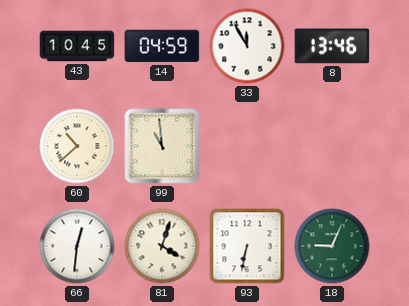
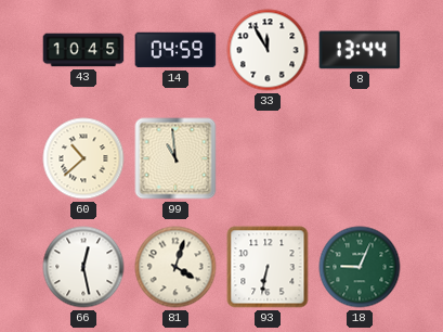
8: 13:46 -> 13:44 (360, 50)
66: 12:31 -> 12:28 (83, 267)
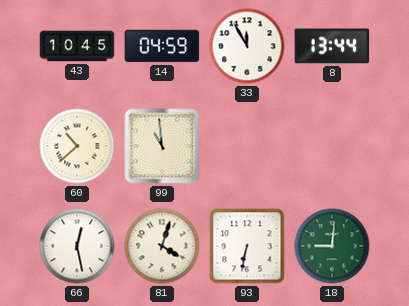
18: 9:04 -> 9:01 (332, 246)
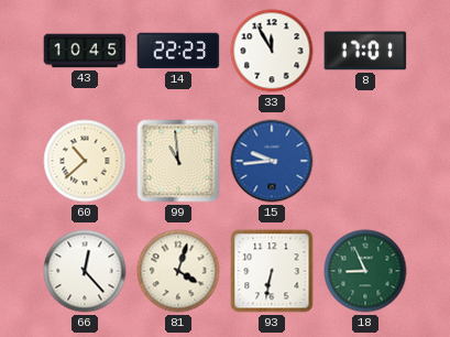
14: 04:59 -> 22:23 (178, 51)
8: 13:44 -> 17:01 (365, 51)
15: none -> 9:44 (272, 161)
66: 12:28 -> 12:23 (85, 271)
18: 9:01 -> 8:56 (365, 271)
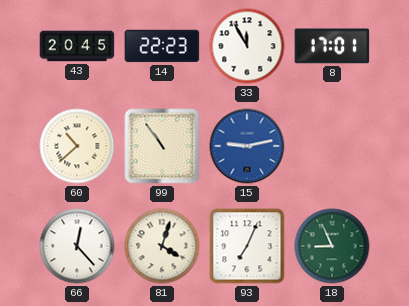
43: 10:45 -> 20:45 (77, 46)
99: 10:59 -> 10:54 (162, 146)
15: 9:44 -> 9:13 (247, 146)
93: 6:32 -> 7:04 (247, 246)
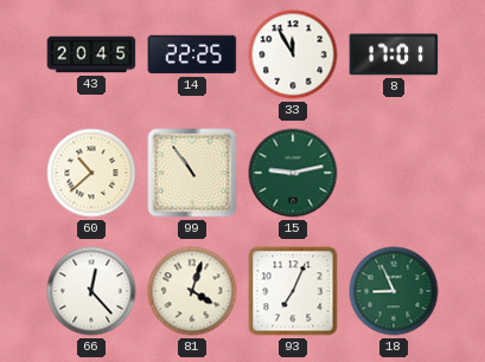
14: 22:23 -> 22:25 (192, 54)
15 dial: blue -> green (293, 173)
